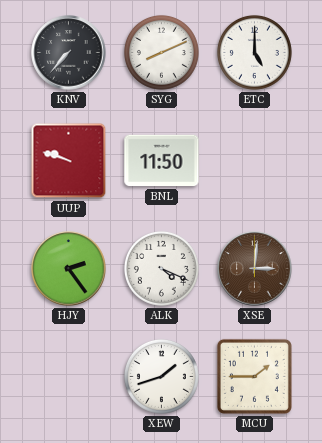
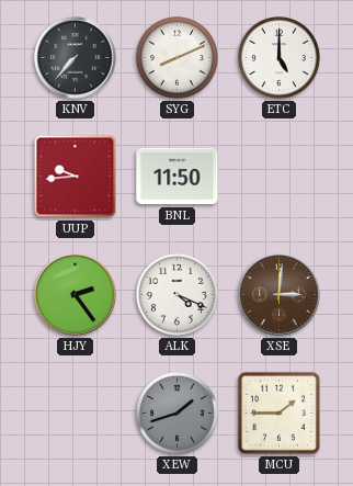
UUP: 9:48 -> 9:44 (76, 177)
XEW dial: white -> grey (176, 412)
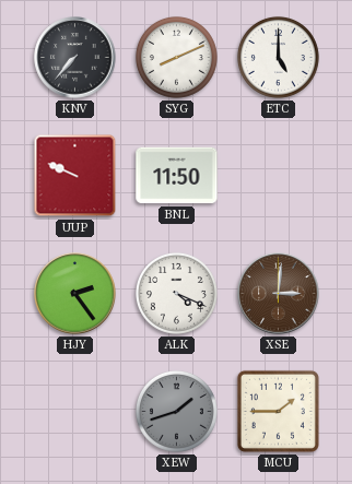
UUP: 9:44 -> 9:49 (75, 176)
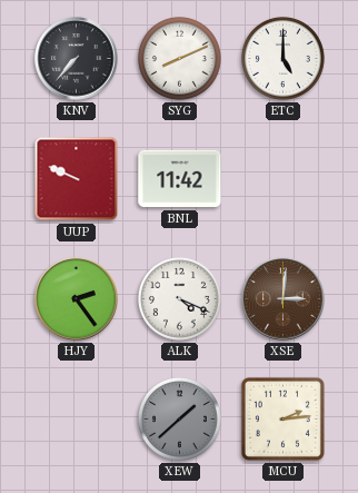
BNL: 11:50 -> 11:42 (180, 179)
XEW: 1:42 -> 1:38 (179, 418)
MCU: 1:45 -> 2:14 (282, 418)
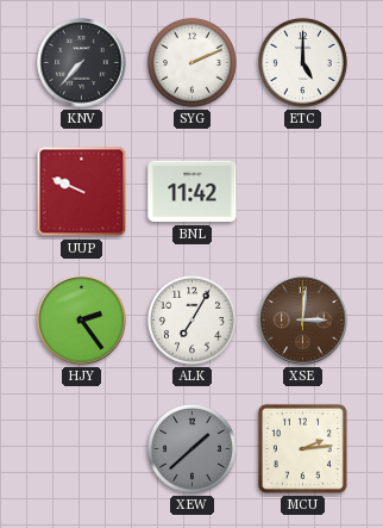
SYG: 8:11 -> 2:11 (191, 62)
ALK: 4:19 -> 7:05 (191, 319)
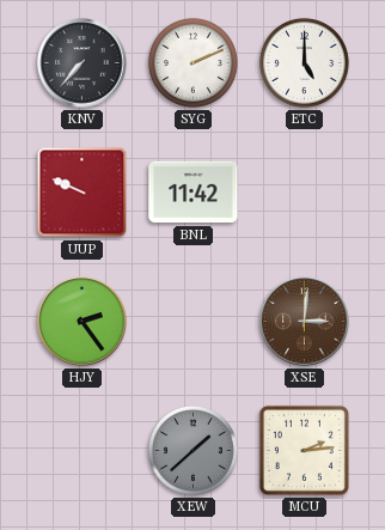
ALK: 7:05 -> none (191, 319)
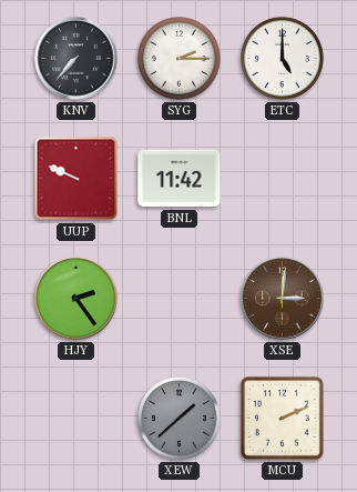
SYG: 2:11 -> 2:15 (178, 58)
MCU: 2:14 -> 2:11 (282, 418)
